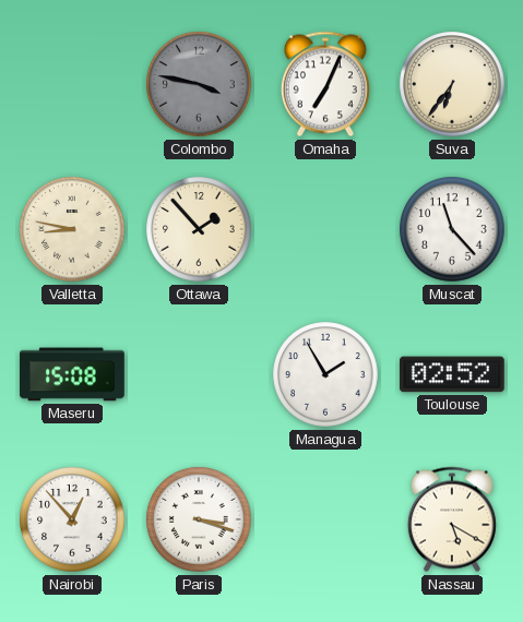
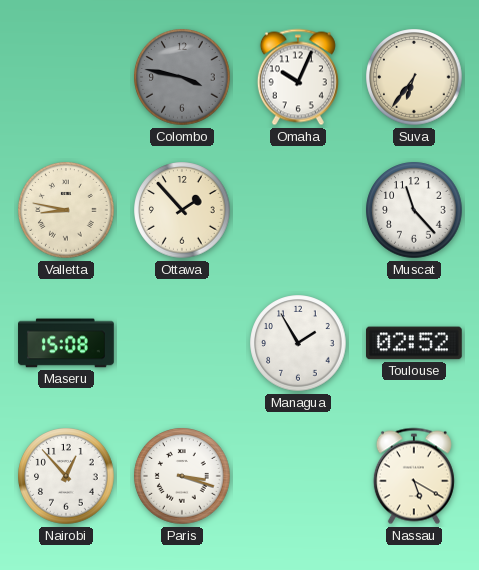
Omaha: 7:04 -> 10:04 (298, 77)
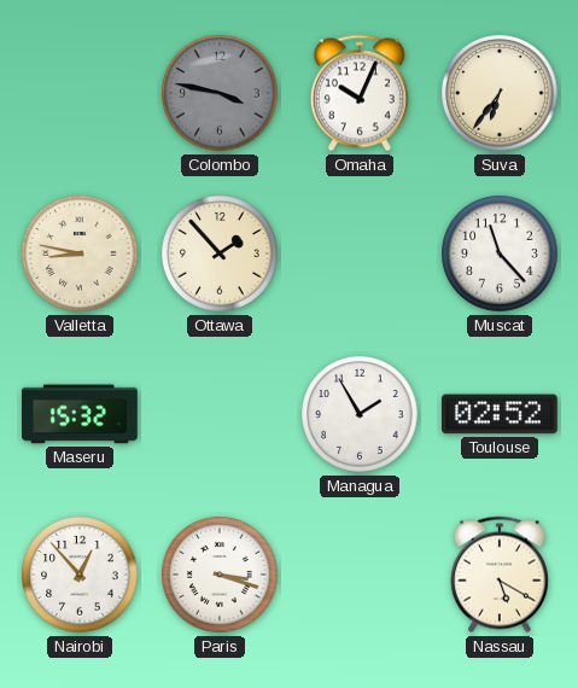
Maseru: 15:08 -> 15:32 (80, 414)
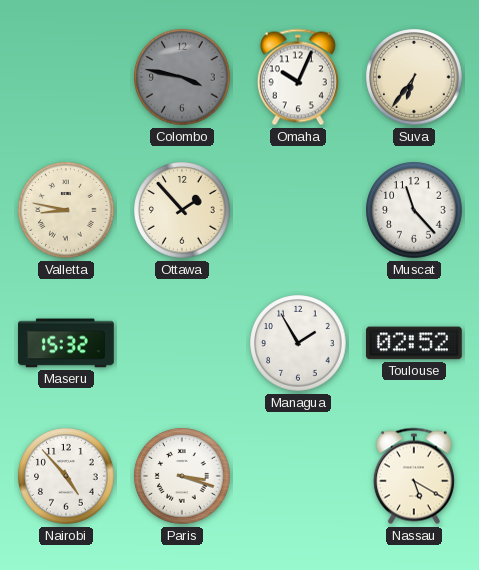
Nairobi: 12:53 -> 4:53 (66, 476)
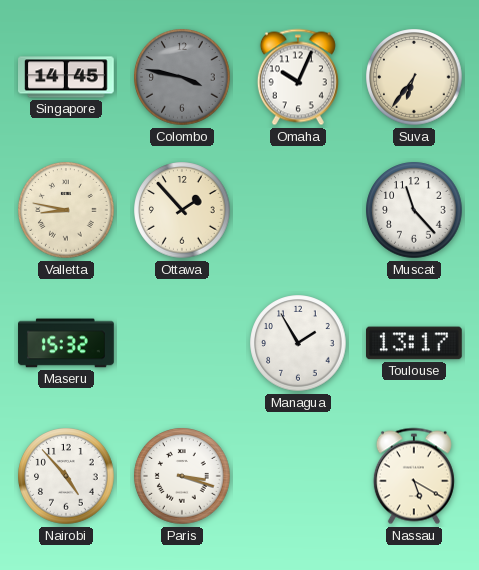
Singapore: none -> 14:45 (67, 77)
Toulouse: 02:52 -> 13:17 (415, 343)
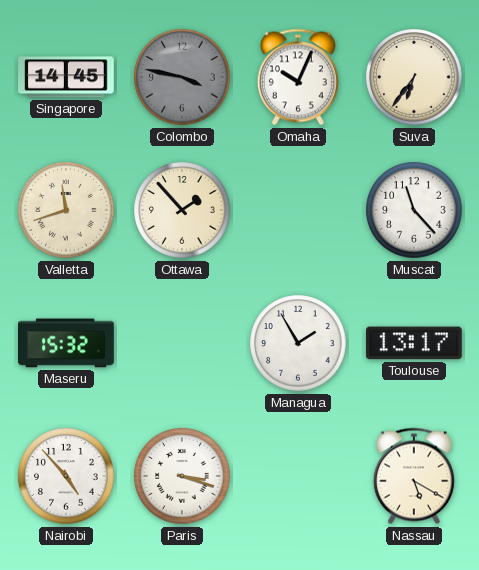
Valletta: 8:47 -> 11:42 (66, 210)
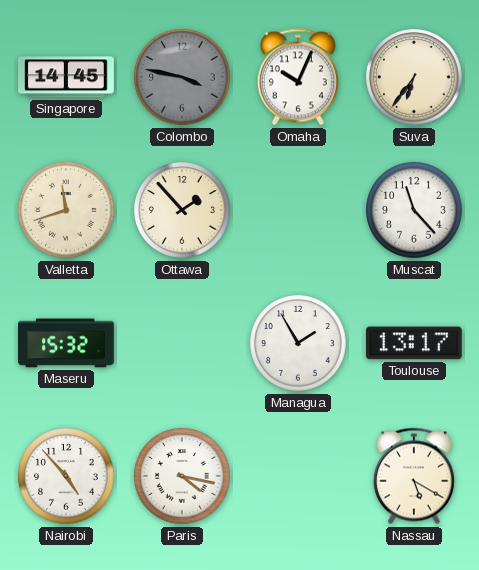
Paris: 3:18 -> 4:17 (182, 476)
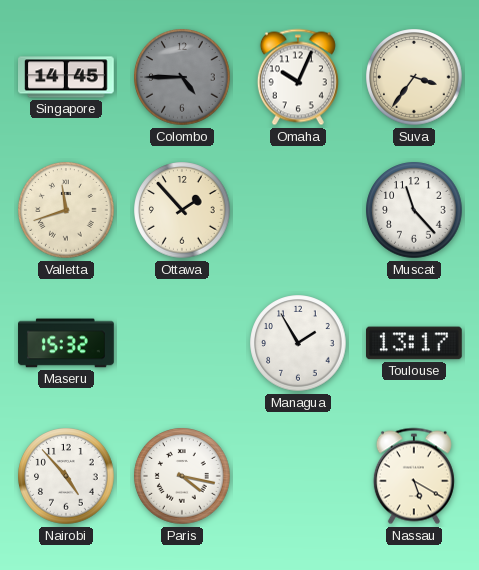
Colombo: 3:47 -> 4:45 (182, 77)
Suva: 6:36 -> 3:36 (414, 77)
